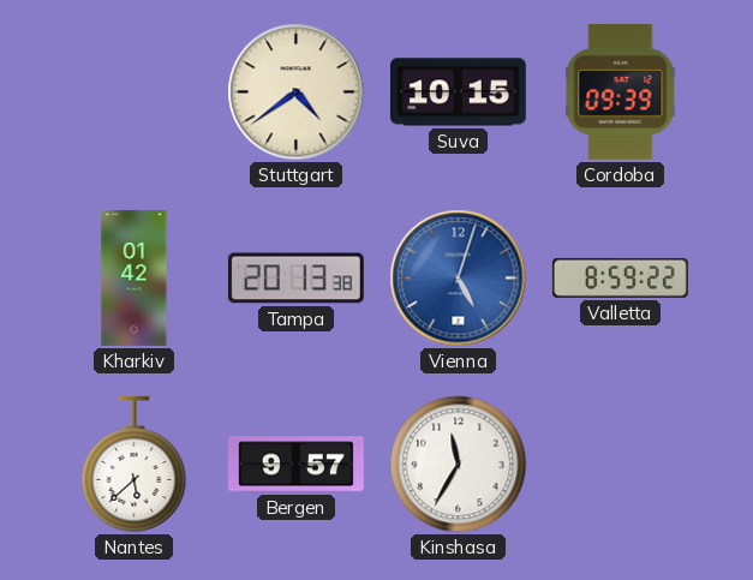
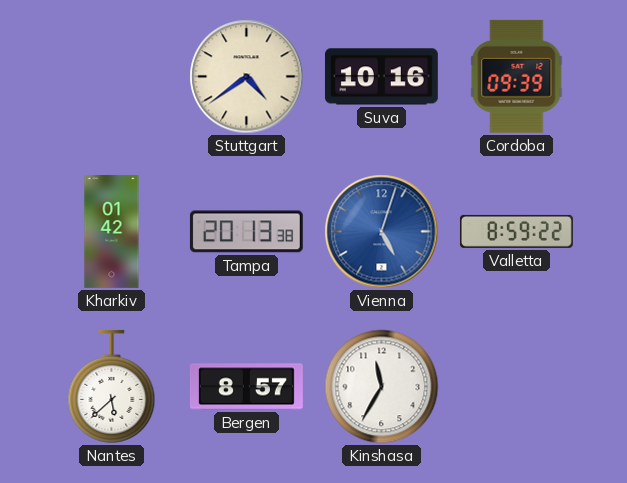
Suva: 10:15 -> 10:16 (381, 77)
Bergen: 9:57 -> 8:57 (246, 387)
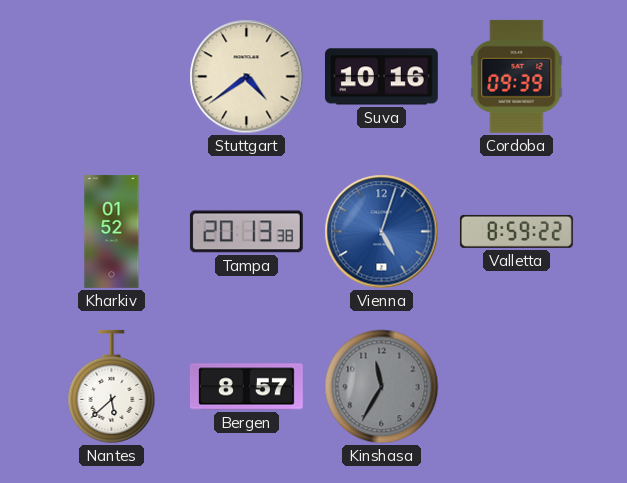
Kharkiv: 01:42 -> 01:52 (112, 231)
Kinshasa dial: white -> grey (382, 387)
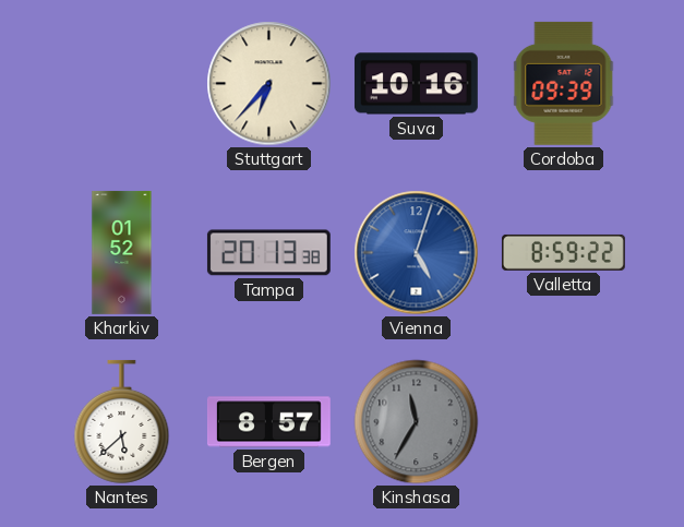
Stuttgart: 4:39 -> 6:37 (269, 84)
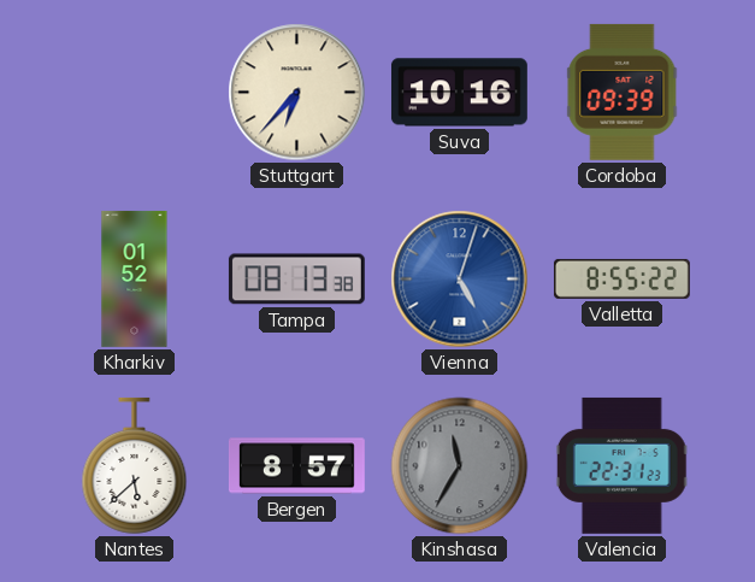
Tampa: 20:13 -> 08:13 (296, 280)
Valletta: 8:59 -> 8:55 (621, 278)
Valencia: none -> 22:31 (621, 465)
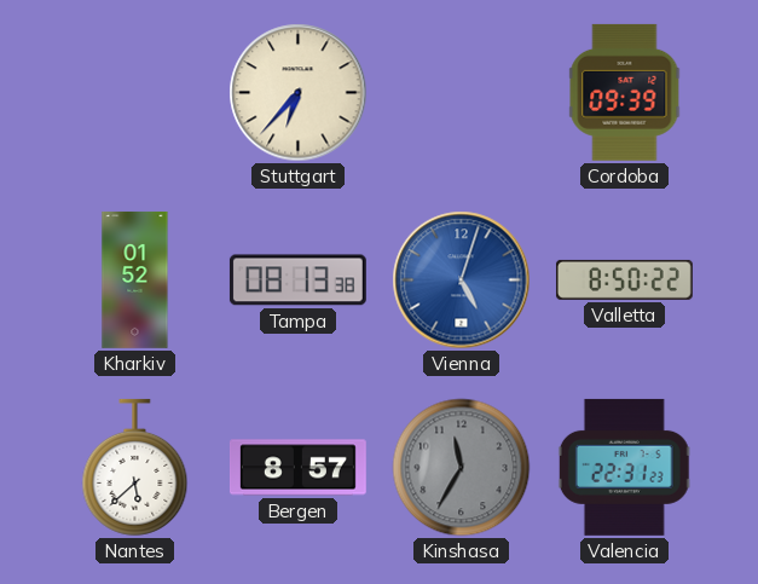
Suva: 10:16 -> none (459, 93)
Valletta: 8:55 -> 8:50 (624, 279)
